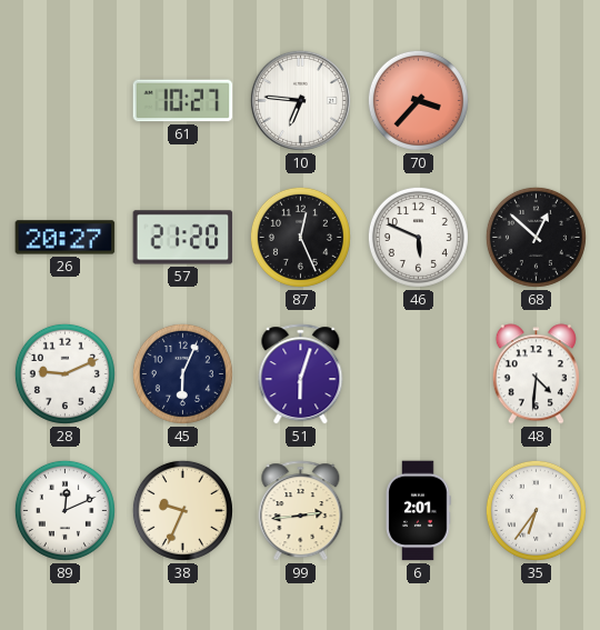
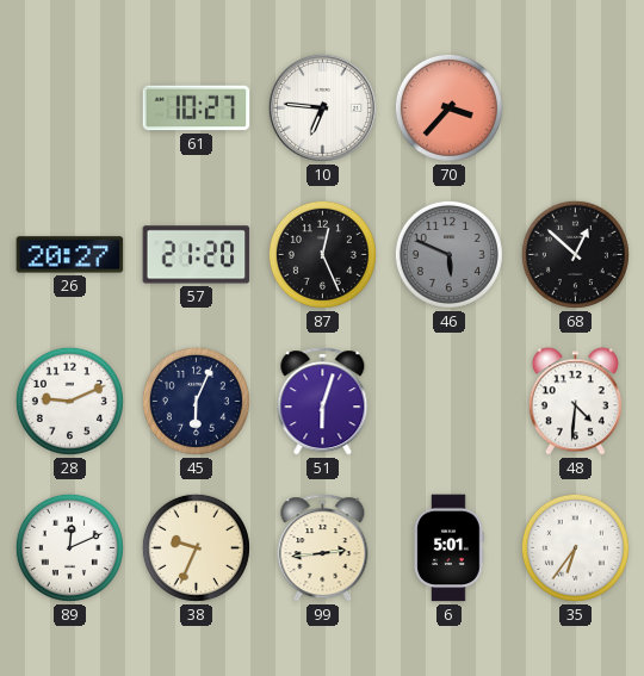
46 dial: white -> grey (448, 254)
6: 2:01 -> 5:01 (448, 548)
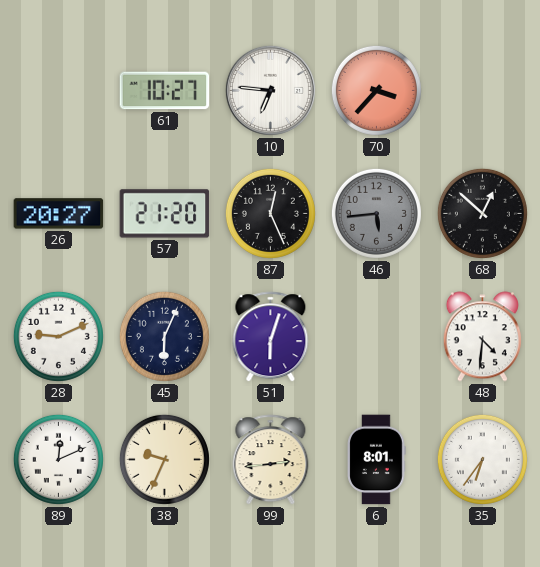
46: 5:49 -> 5:44 (376, 213)
6: 5:01 -> 8:01 (376, 460)
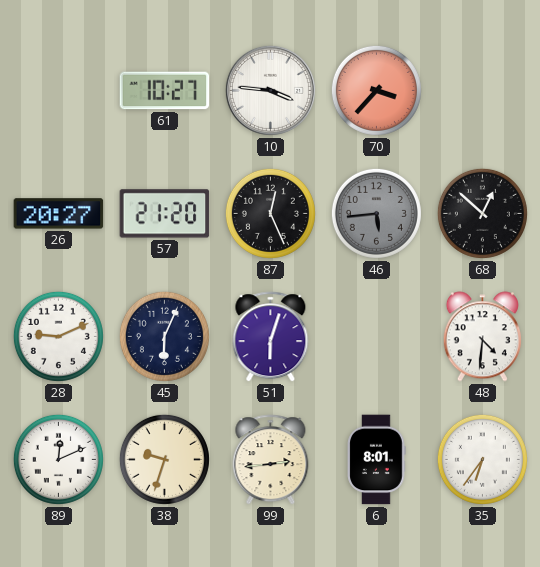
10: 6:46 -> 3:46 (270, 90)
38: 9:34 -> 9:33 (164, 459)
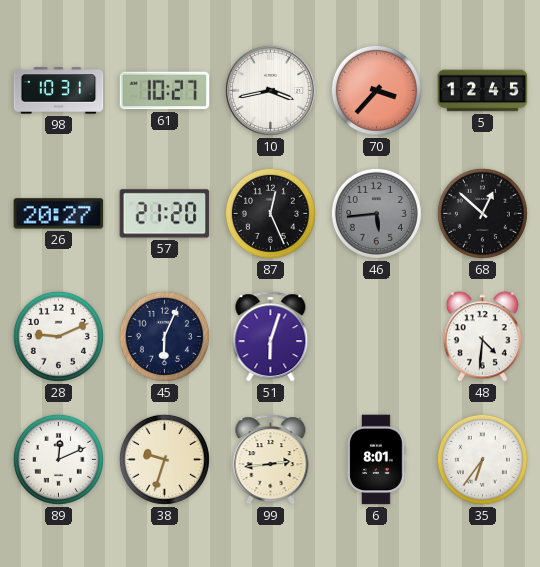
98: none -> 10:31 (59, 91)
10: 3:46 -> 3:43 (270, 90)
5: none -> 12:45 (483, 91)
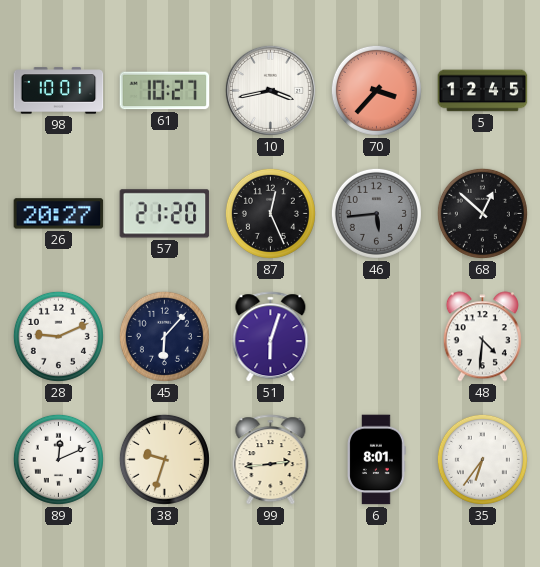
98: 10:31 -> 10:01 (59, 91)
45: 6:04 -> 6:07 (164, 336)
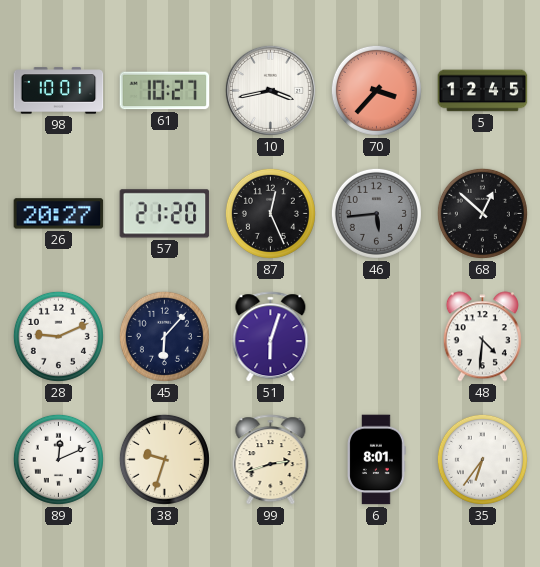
99: 2:44 -> 2:42 (271, 460)
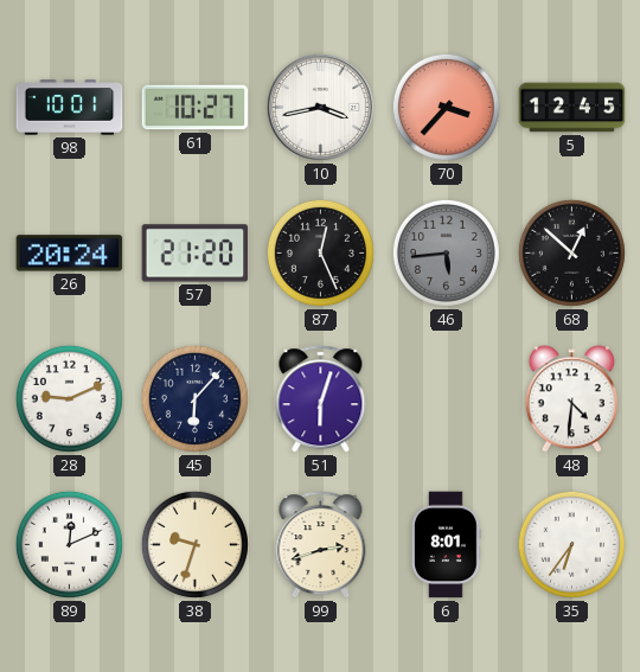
26: 20:27 -> 20:24 (70, 254)
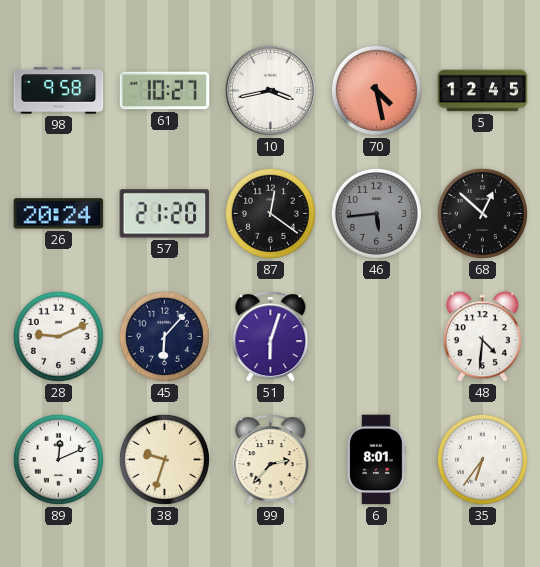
98: 10:01 -> 9:58 (59, 91)
70: 3:37 -> 4:28 (376, 90)
87: 12:26 -> 12:21 (270, 213)
99: 2:42 -> 2:37 (271, 460)
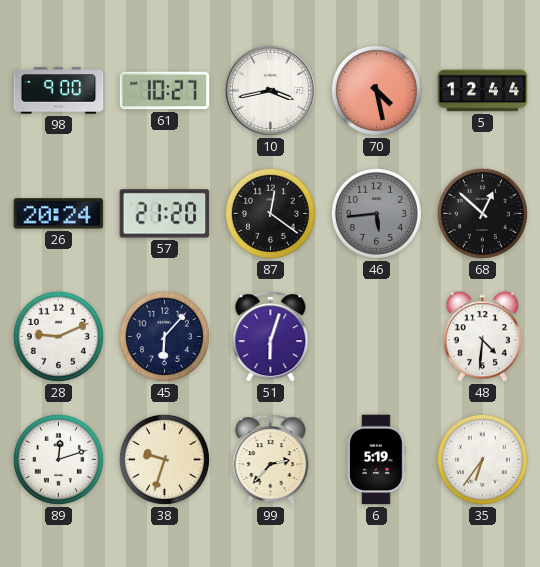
98: 9:58 -> 9:00 (59, 91)
5: 12:45 -> 12:44 (483, 91)
89: 12:11 -> 12:12 (58, 459)
6: 8:01 -> 5:19 (376, 460)
